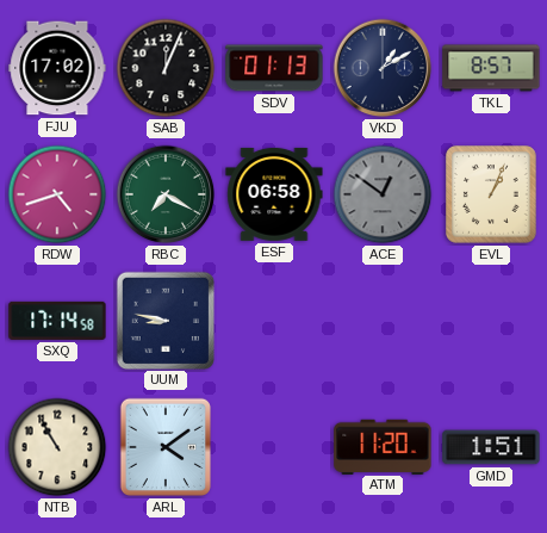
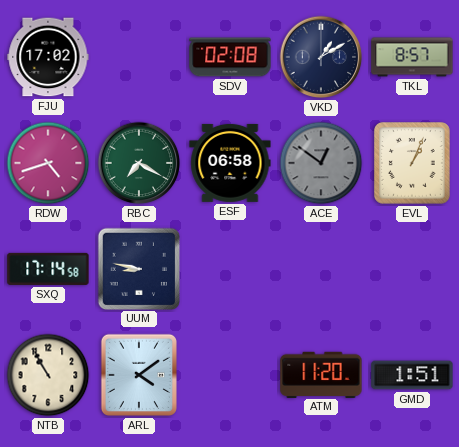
SAB: 12:04 -> none (166, 68)
SDV: 01:13 -> 02:08 (230, 57)
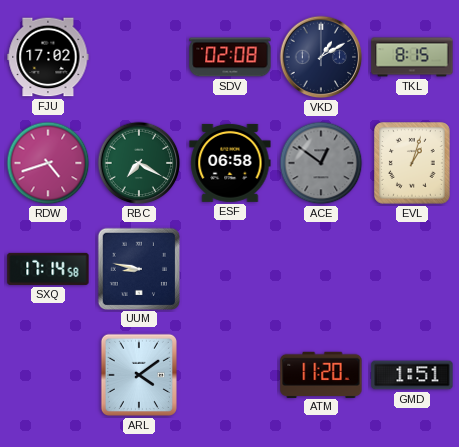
TKL: 8:57 -> 8:15 (412, 57)
EVL: 1:04 -> 1:03 (413, 164)
NTB: 10:55 -> none (48, 375)
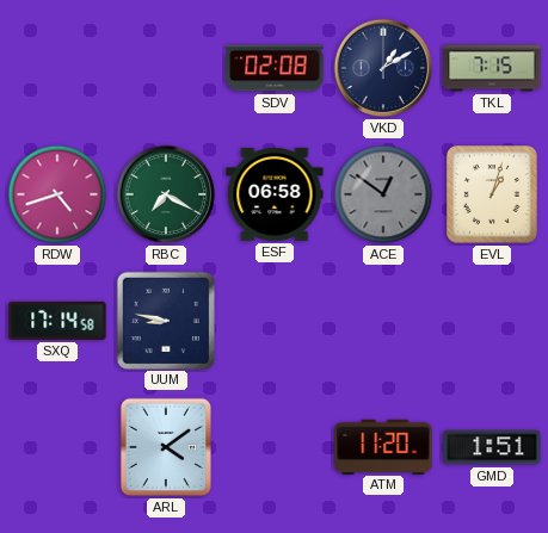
FJU: 17:02 -> none (48, 57)
TKL: 8:15 -> 7:15 (492, 68)
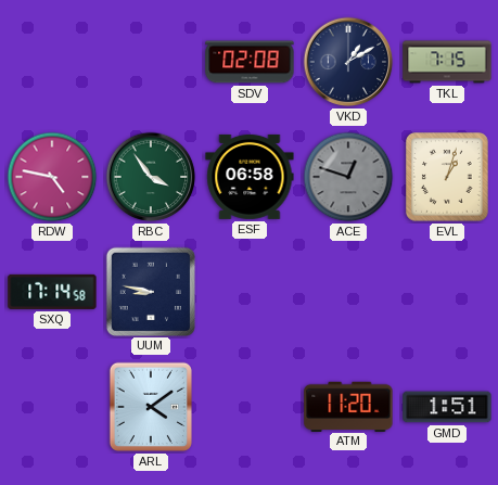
RDW: 4:42 -> 4:47 (52, 177)
RBC: 7:20 -> 3:54 (151, 177)
ACE: 12:51 -> 12:48 (348, 177)
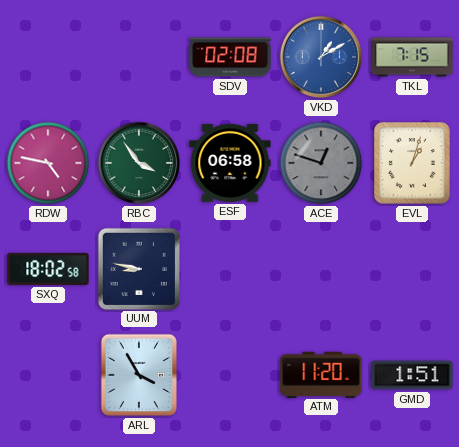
VKD dial: navy -> blue (321, 57)
SXQ: 17:14 -> 18:02 (48, 269)
ARL: 4:09 -> 3:55 (139, 375)
